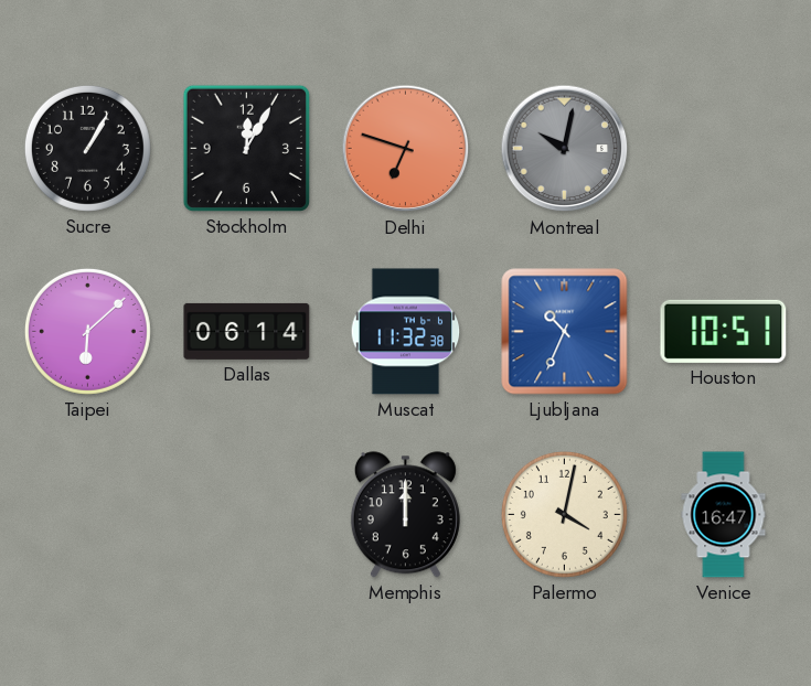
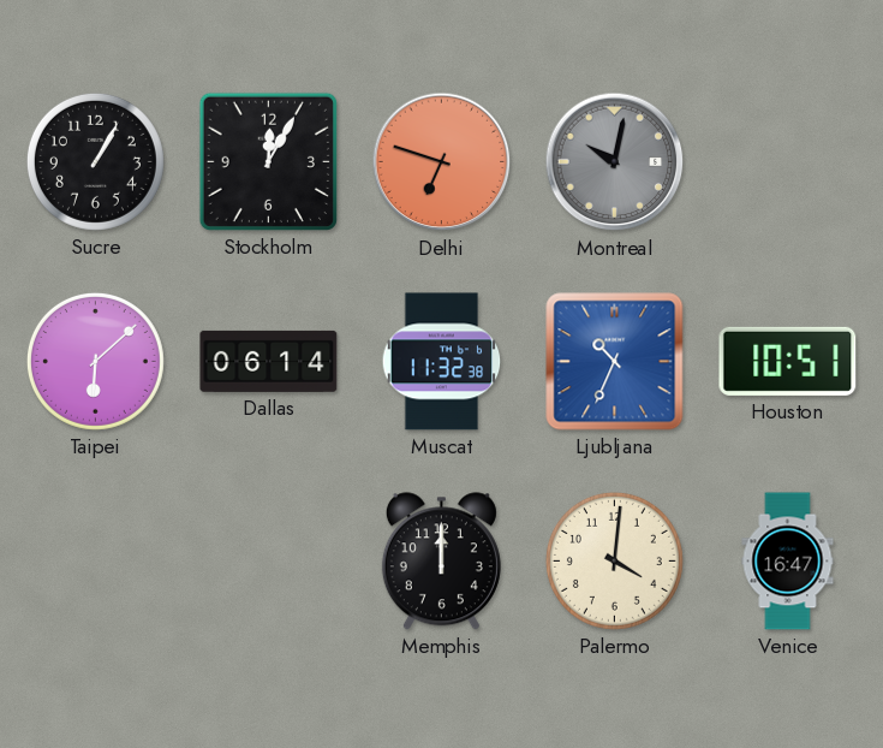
Palermo: 4:02 -> 4:01 (614, 560)
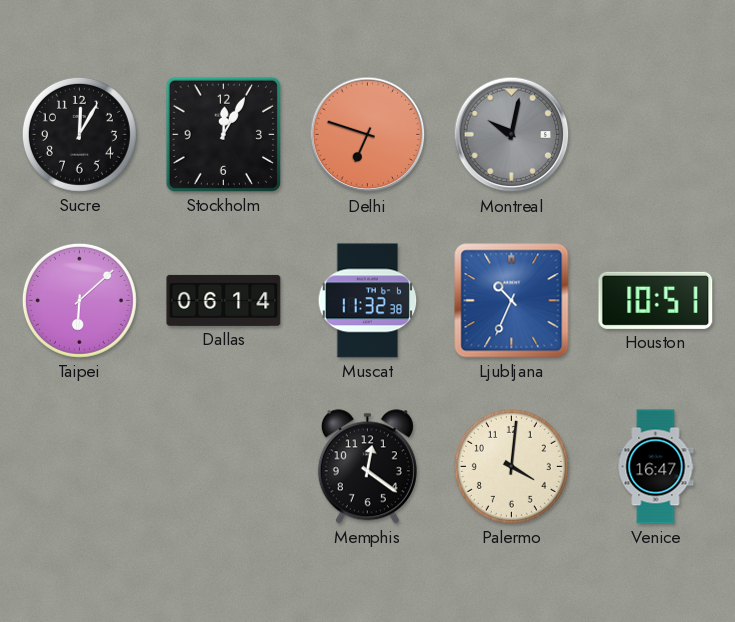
Sucre: 1:05 -> 12:05 (79, 134)
Memphis: 12:00 -> 12:21 (367, 467)
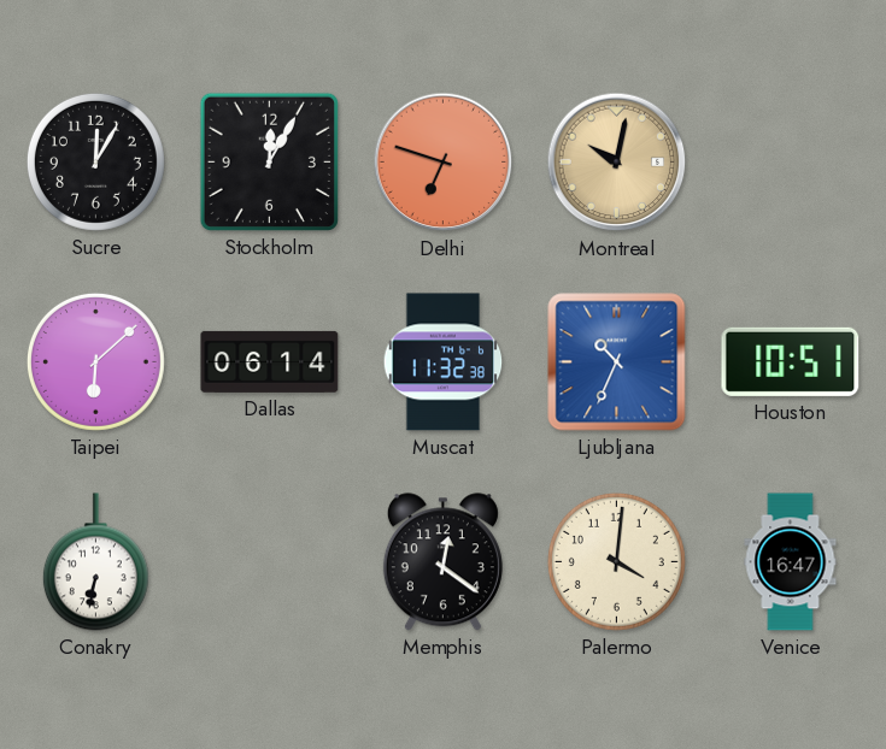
Montreal dial: grey -> champagne (617, 163)
Conakry: none -> 6:32 (95, 562)
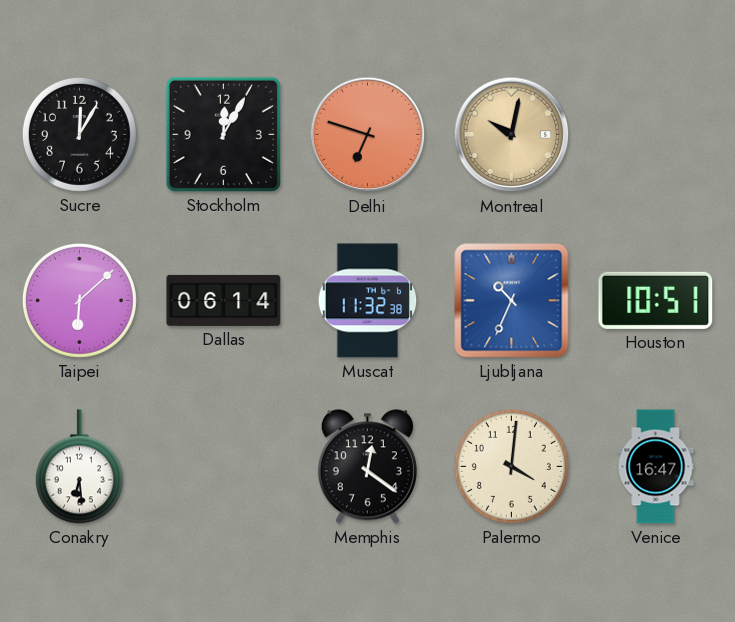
Conakry: 6:32 -> 6:29 (79, 467)
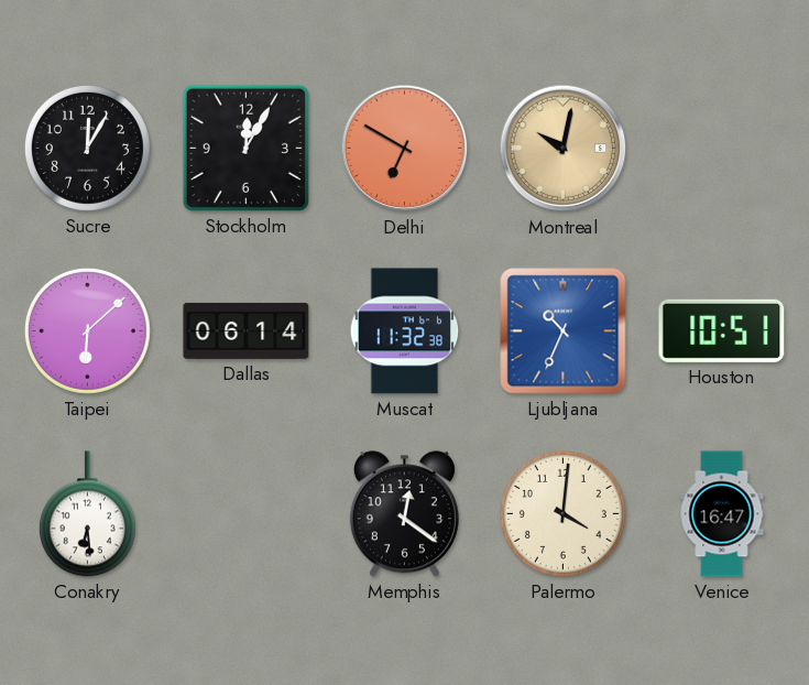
Delhi: 6:48 -> 6:50 (405, 149)
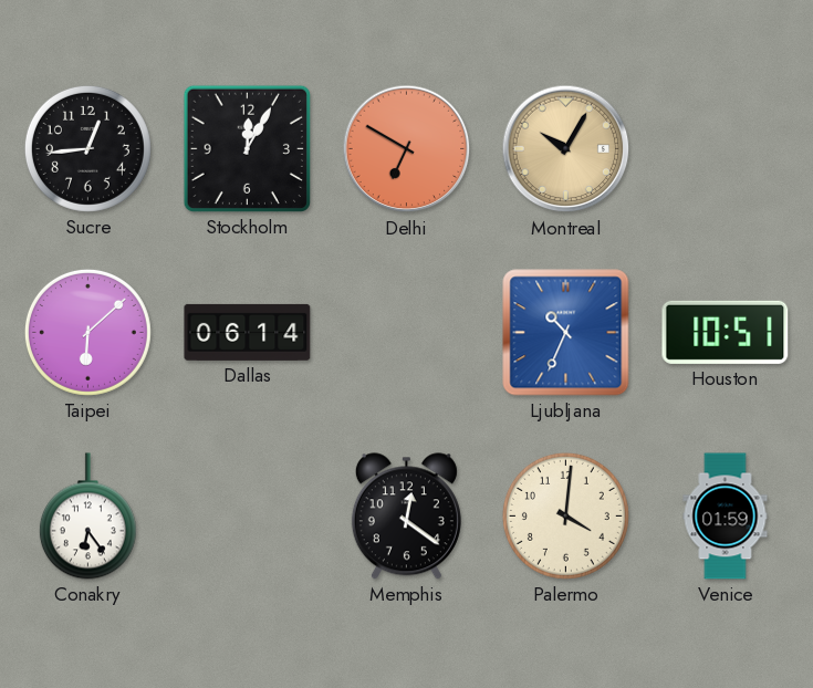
Sucre: 12:05 -> 12:44 (87, 148)
Montreal: 10:02 -> 10:05 (566, 149)
Muscat: 11:32 -> none (405, 331)
Conakry: 6:29 -> 6:24 (87, 517)
Venice: 16:47 -> 01:59 (726, 517)
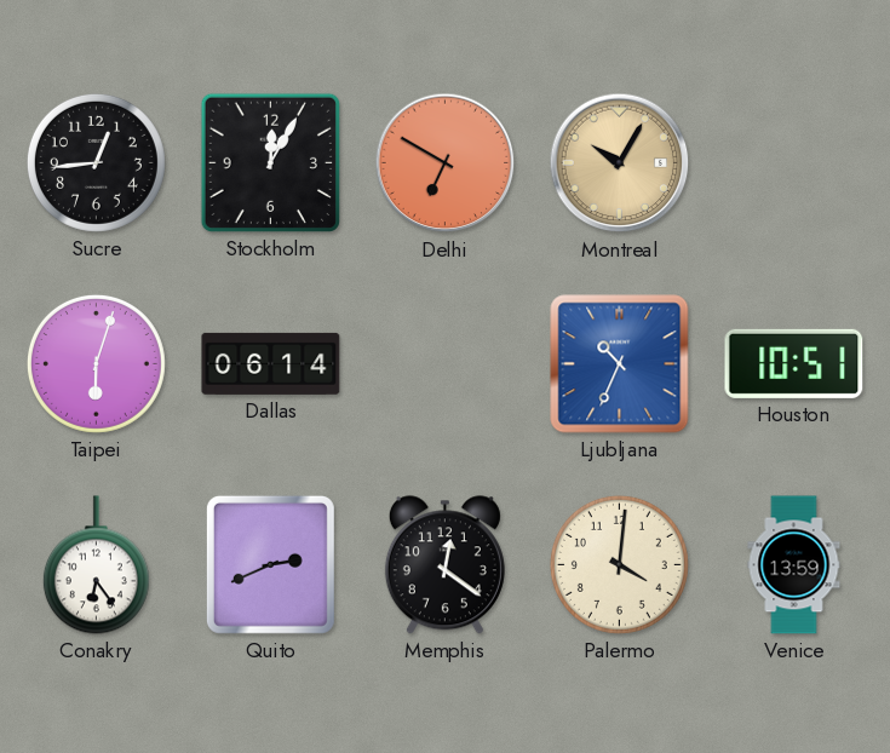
Taipei: 6:08 -> 6:03 (96, 363)
Quito: none -> 2:41 (270, 564)
Venice: 01:59 -> 13:59 (794, 565)
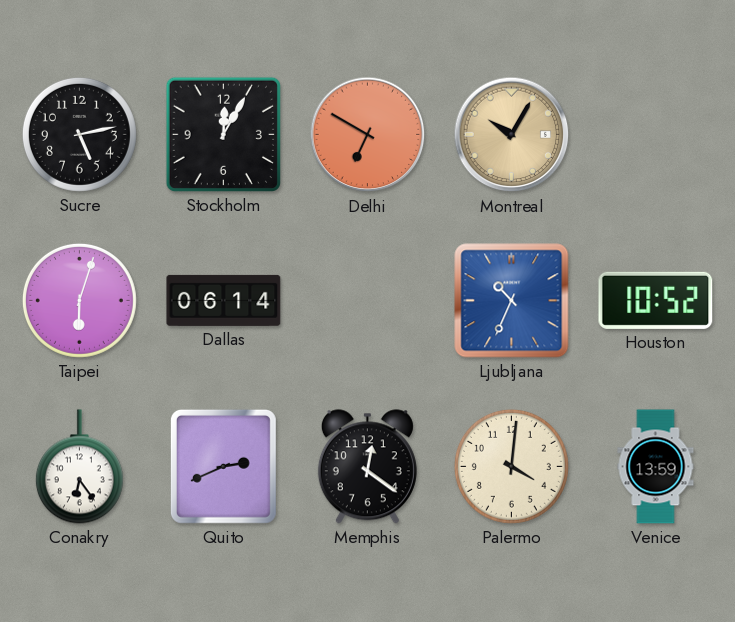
Sucre: 12:44 -> 5:13 (79, 134)
Houston: 10:51 -> 10:52 (656, 300)
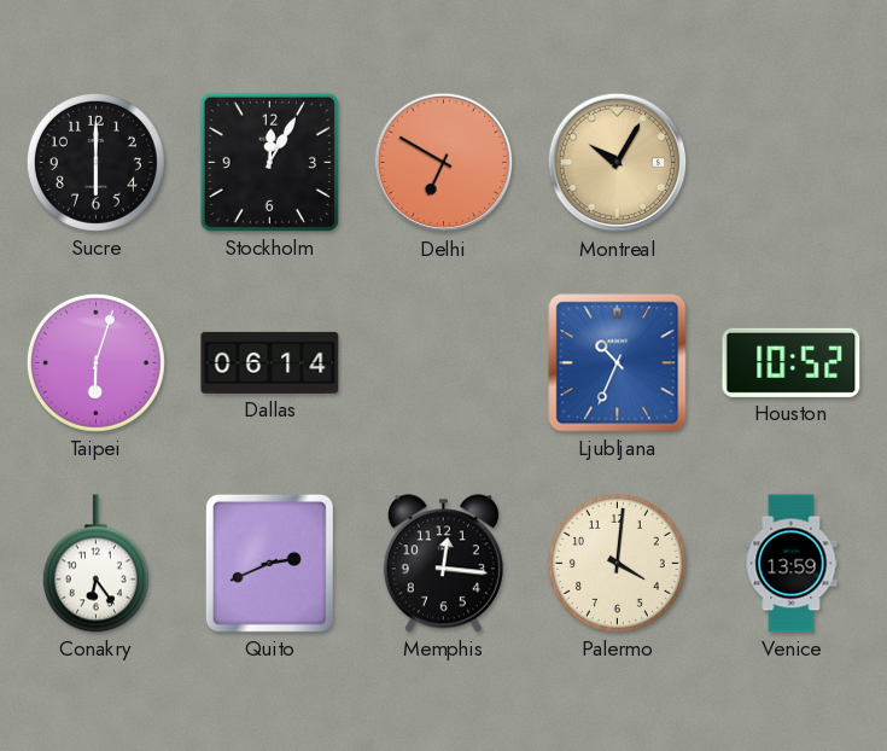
Sucre: 5:13 -> 6:00 (95, 162)
Memphis: 12:21 -> 12:16 (443, 564)
